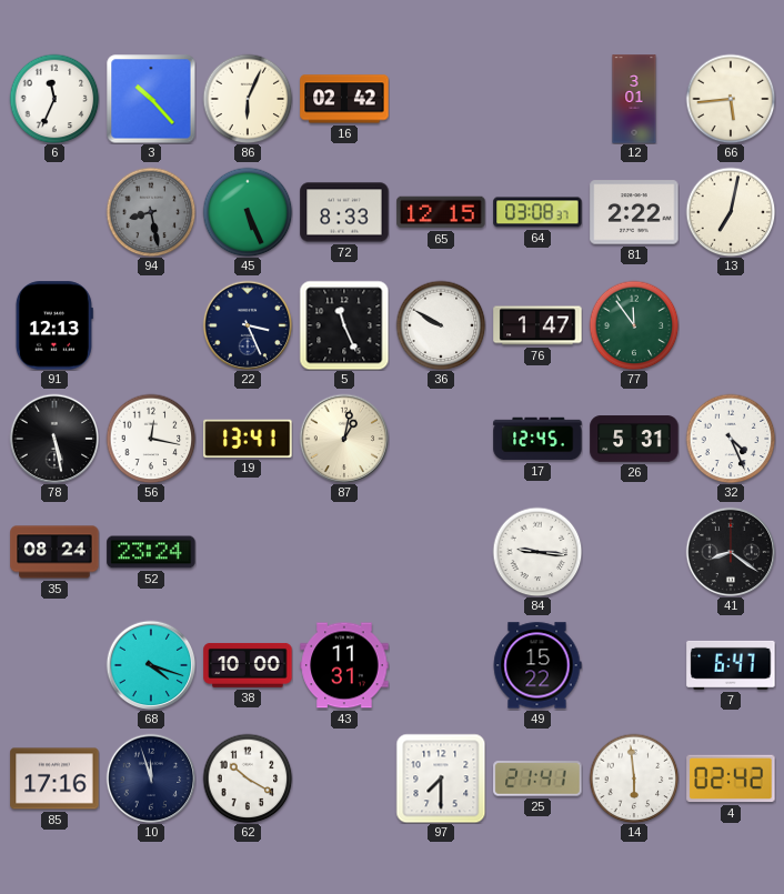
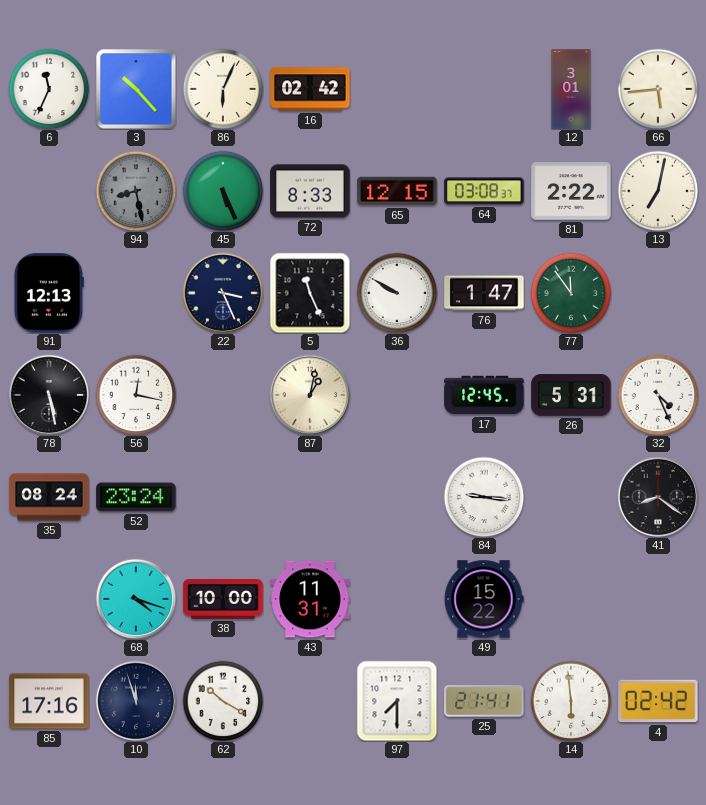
19: 13:41 -> none (248, 439)
7: 6:47 -> none (731, 665)
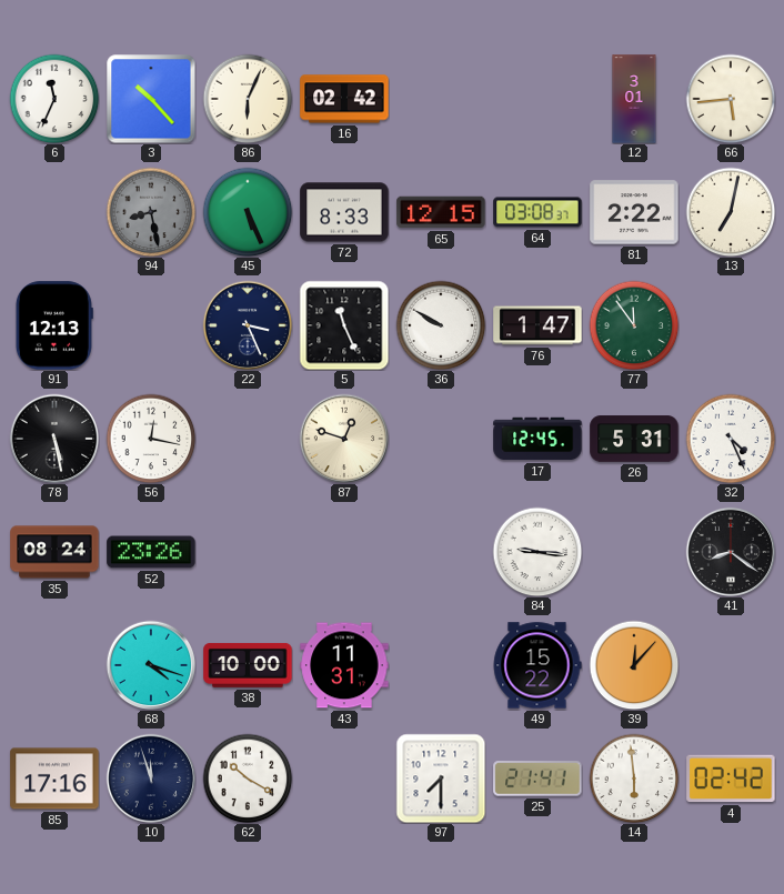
87: 1:02 -> 12:48 (344, 439)
52: 23:24 -> 23:26 (151, 552)
39: none -> 12:07 (634, 665)
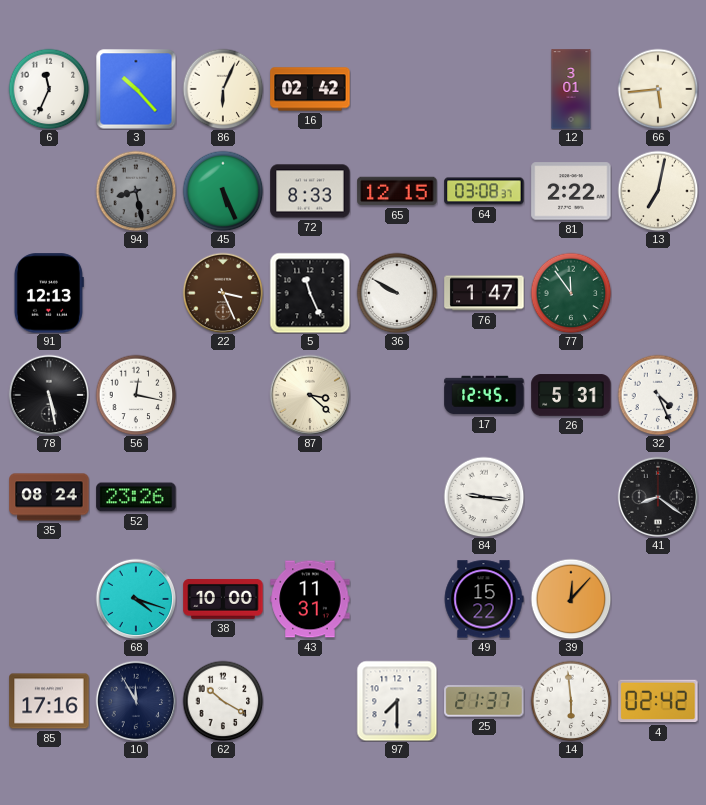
22 dial: navy -> brown (223, 293)
87: 12:48 -> 3:22 (310, 395)
10: 11:57 -> 11:55 (136, 701)
25: 21:41 -> 21:37 (484, 701)
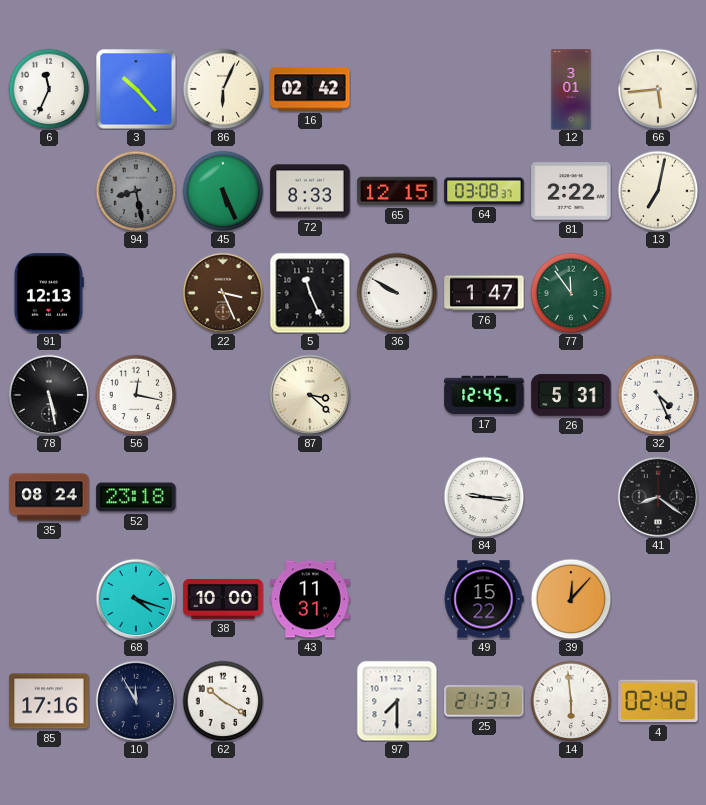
52: 23:26 -> 23:18 (136, 497)
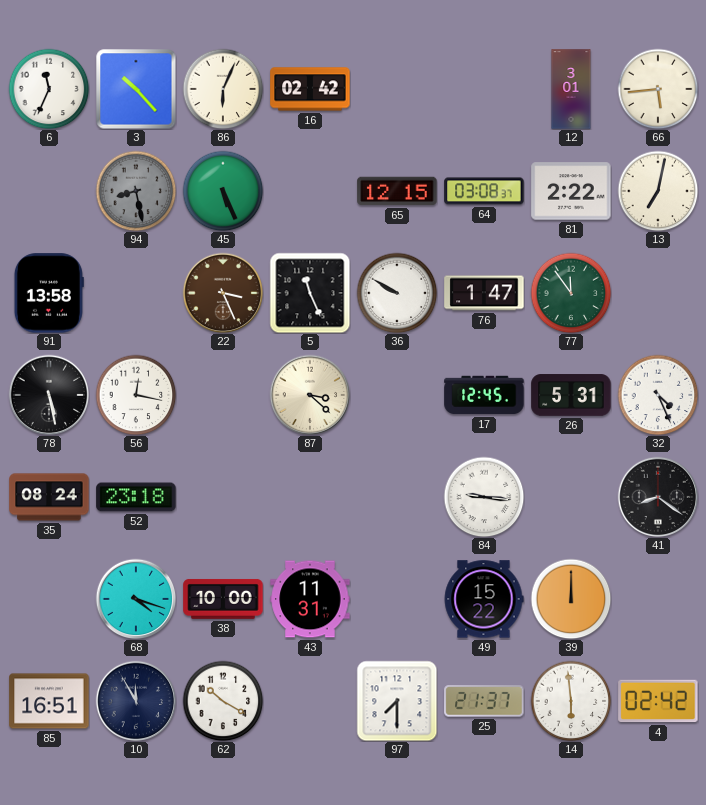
72: 8:33 -> none (310, 191)
91: 12:13 -> 13:58 (49, 293)
39: 12:07 -> 12:00 (571, 599)
85: 17:16 -> 16:51 (49, 701)
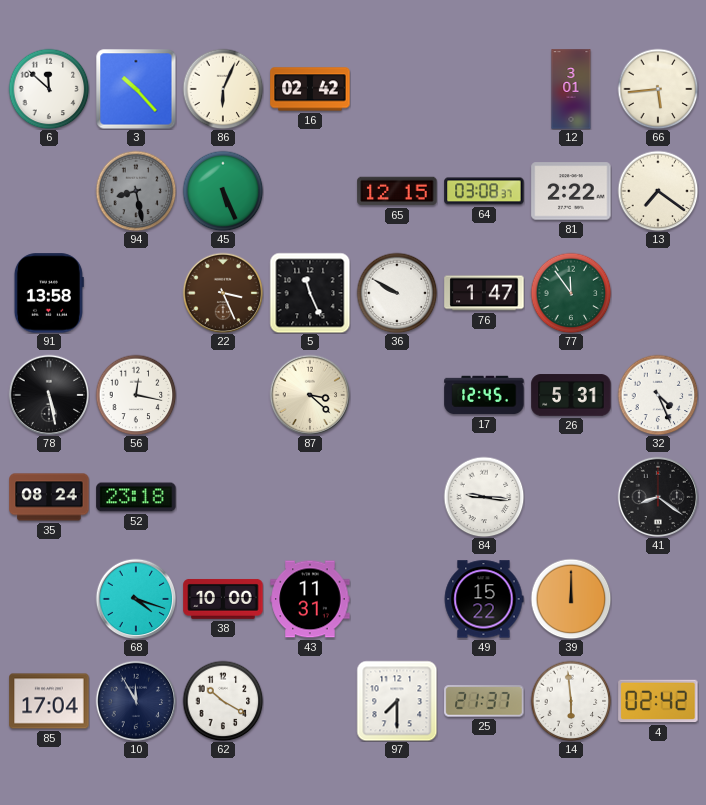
6: 11:34 -> 11:52 (49, 89)
13: 7:02 -> 7:21 (658, 191)
85: 16:51 -> 17:04 (49, 701)
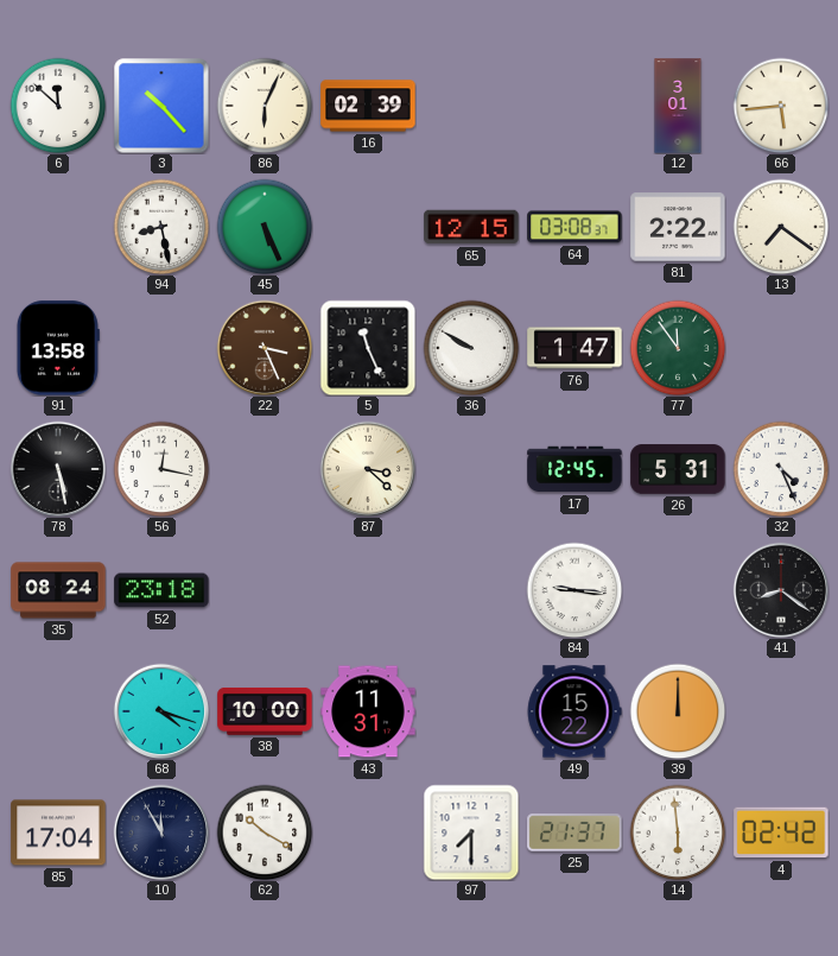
16: 02:42 -> 02:39 (368, 106)
94 dial: grey -> white (161, 227)
